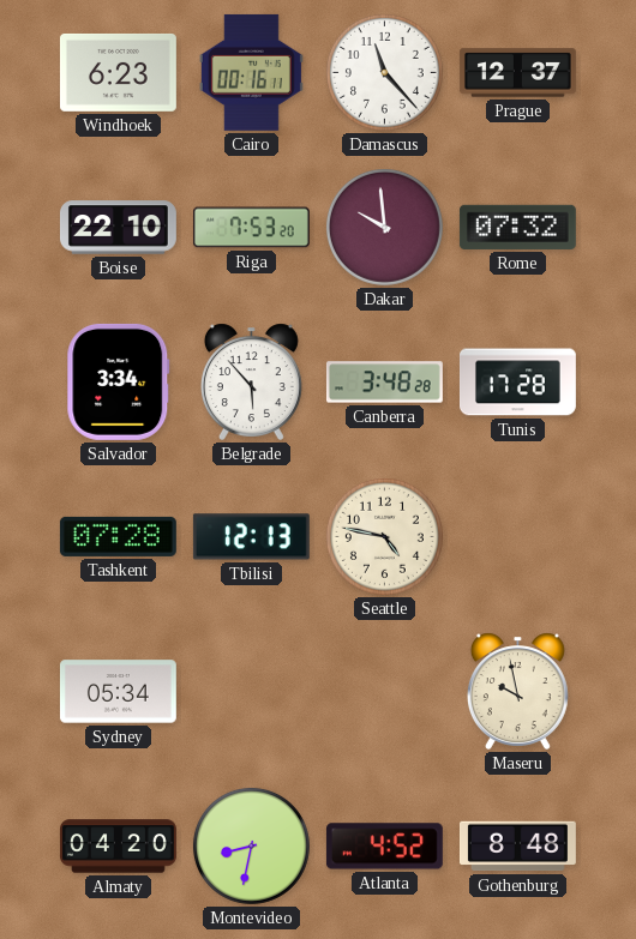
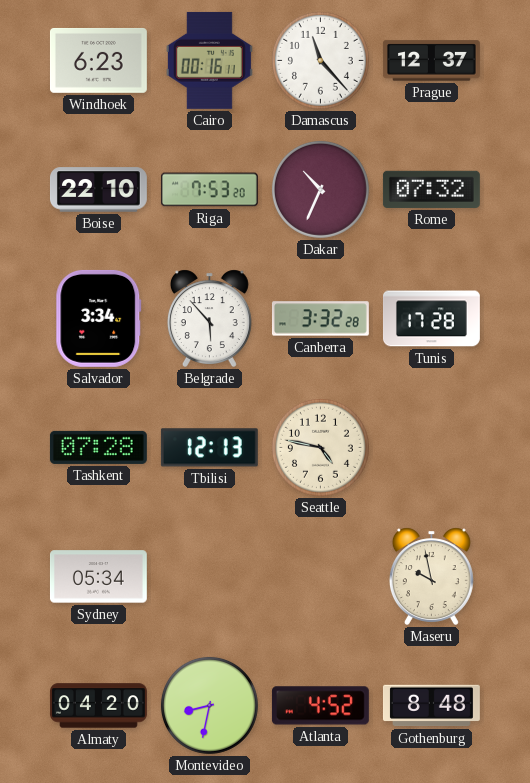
Dakar: 9:59 -> 10:34 (320, 189)
Canberra: 3:48 -> 3:32 (320, 319)
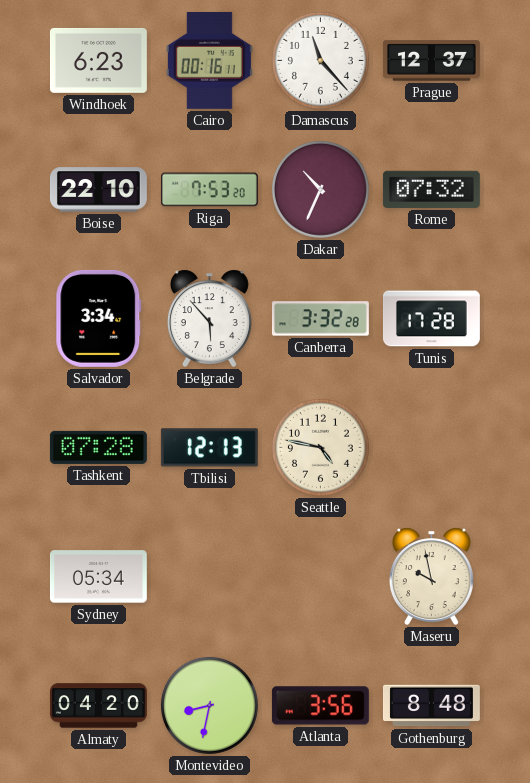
Atlanta: 4:52 -> 3:56 (320, 706)
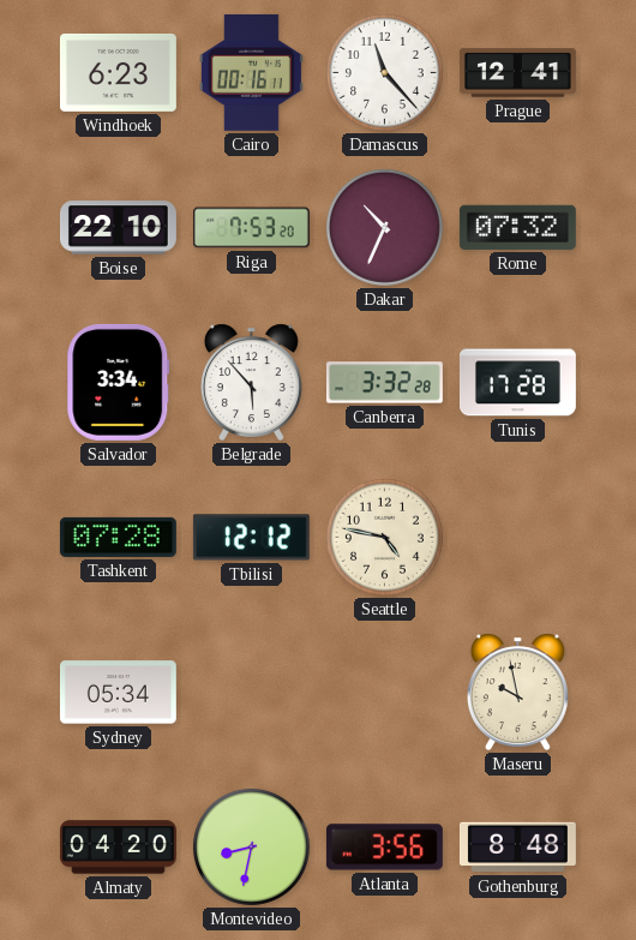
Prague: 12:37 -> 12:41 (517, 73)
Tbilisi: 12:13 -> 12:12 (251, 538)
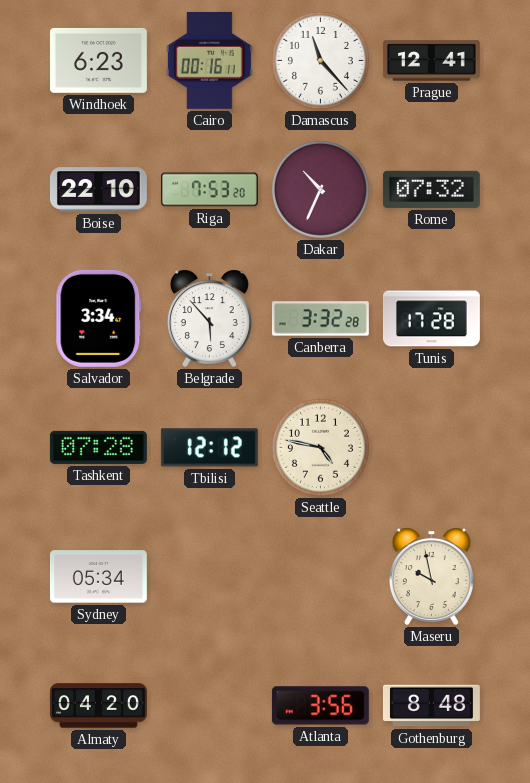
Montevideo: 8:32 -> none (251, 846)
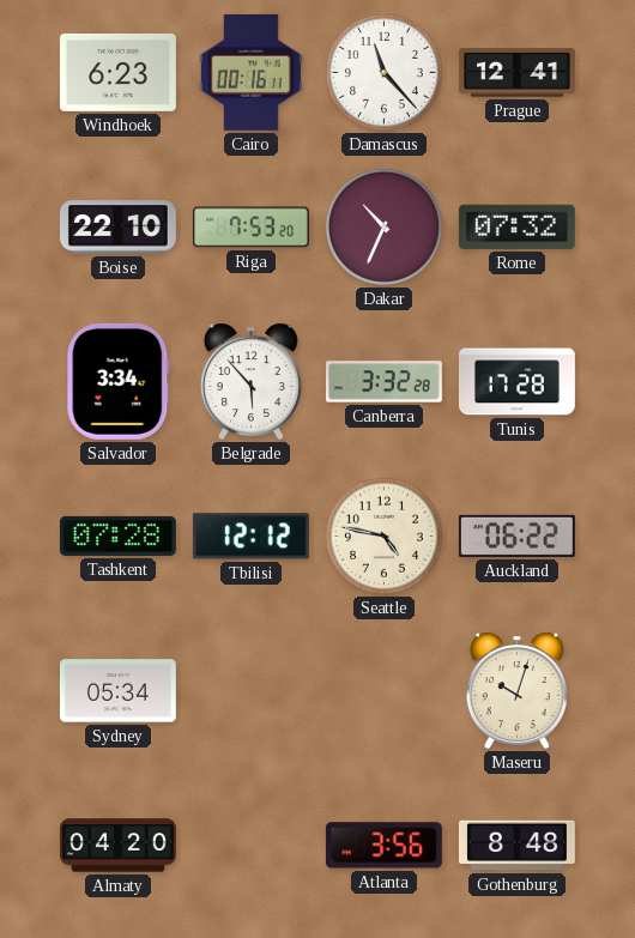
Auckland: none -> 06:22 (516, 535)
Maseru: 9:58 -> 10:03 (516, 690)
